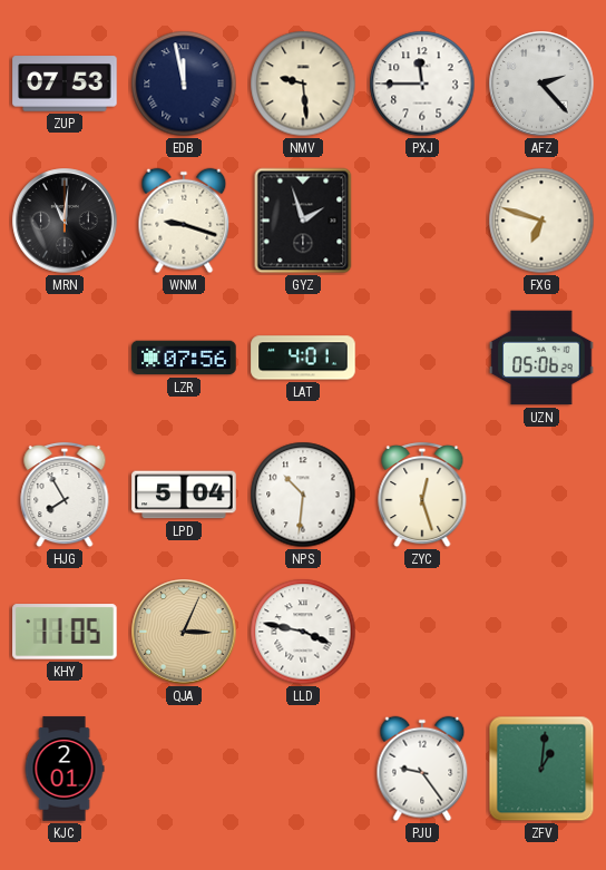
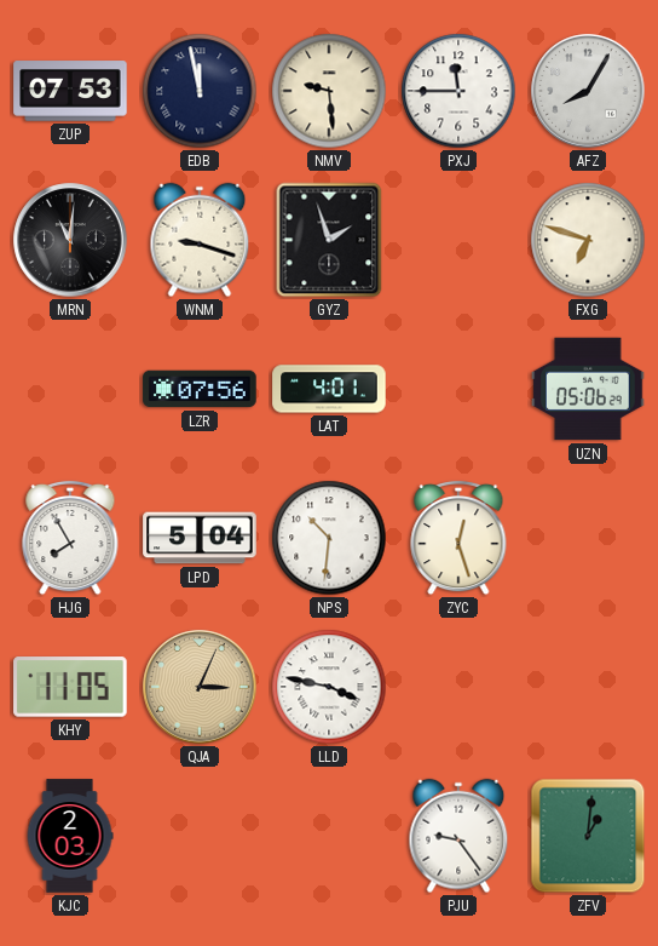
AFZ: 2:23 -> 8:05 (588, 91)
KJC: 2:01 -> 2:03 (70, 836)
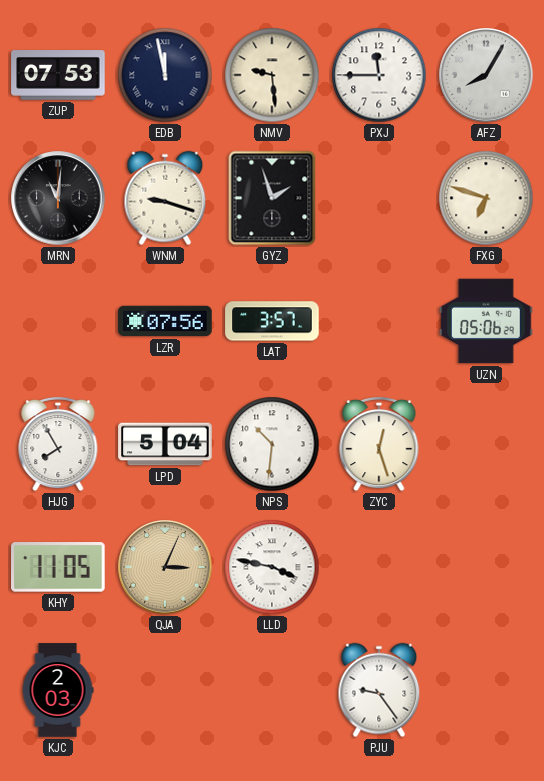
LAT: 4:01 -> 3:57 (272, 321)
ZFV: 1:01 -> none (588, 836)
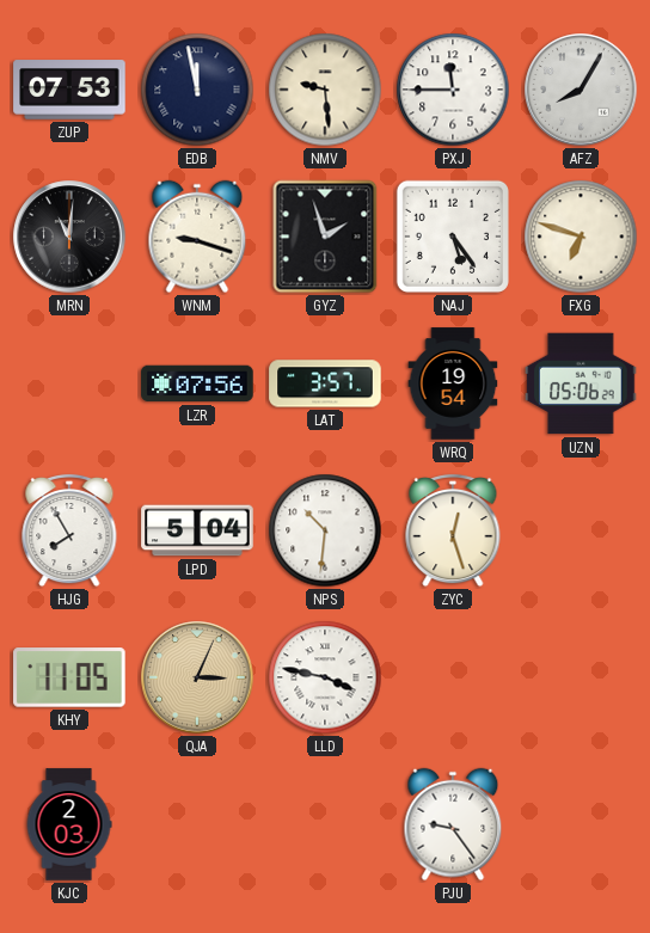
NAJ: none -> 5:24 (453, 237)
WRQ: none -> 19:54 (453, 383)
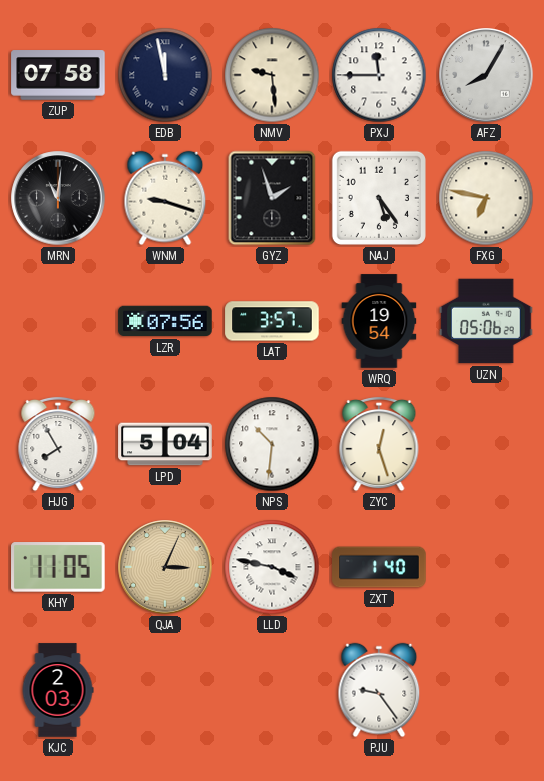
ZUP: 07:53 -> 07:58 (58, 75)
FXG: 6:48 -> 6:47 (486, 198)
ZXT: none -> 1:40 (379, 567)
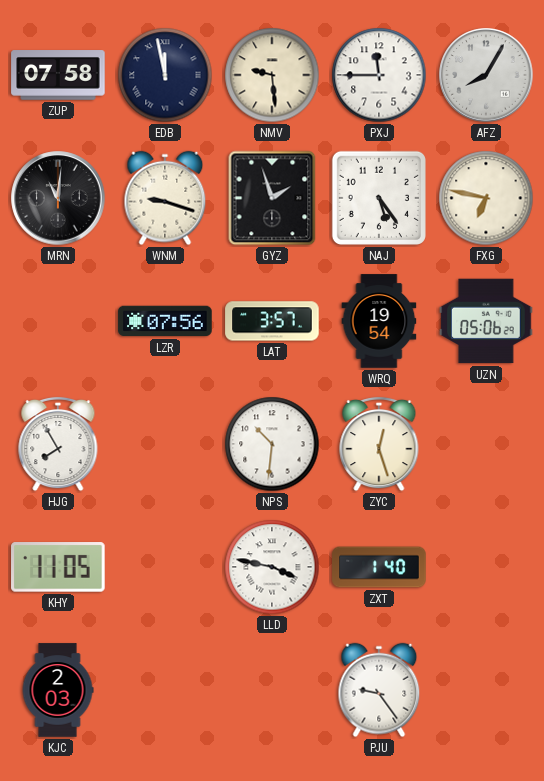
LPD: 5:04 -> none (165, 444)
QJA: 3:04 -> none (165, 567)
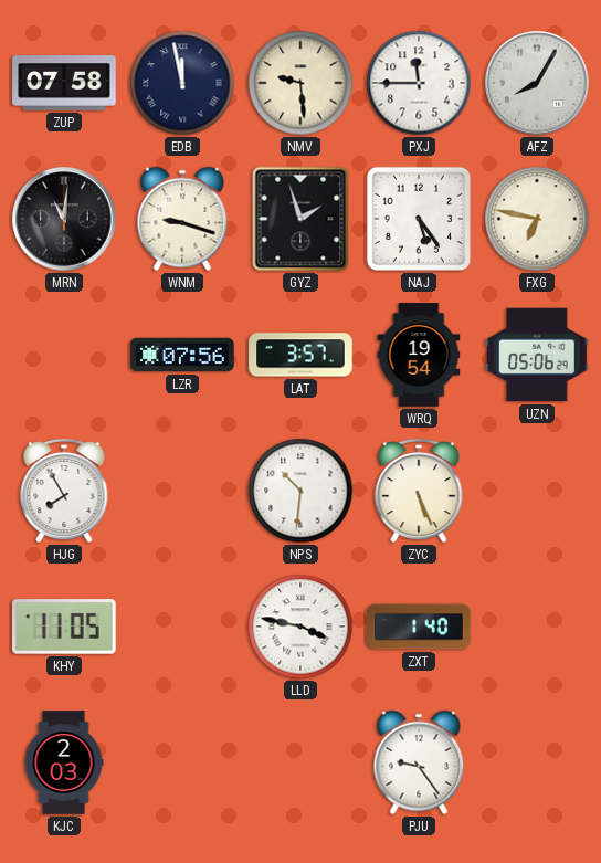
ZYC: 12:27 -> 5:26 (419, 491)
